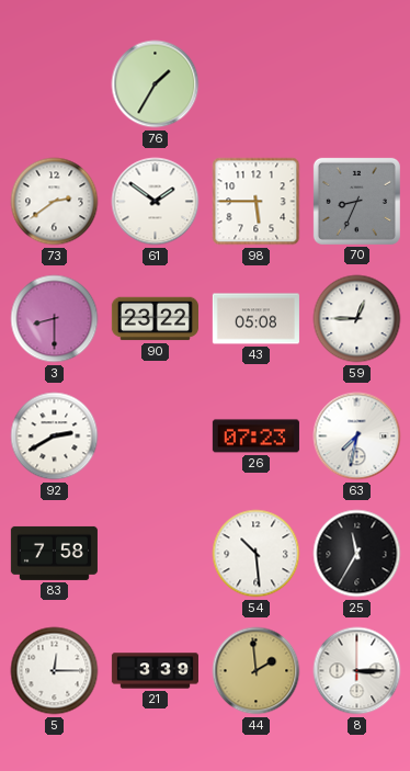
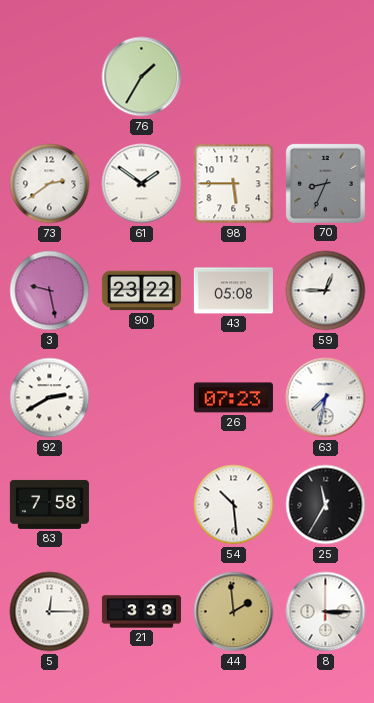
3: 8:30 -> 9:28 (50, 291)
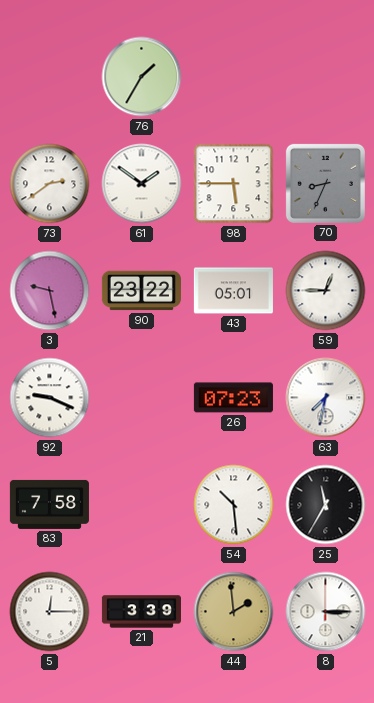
43: 05:08 -> 05:01 (233, 291)
92: 2:40 -> 9:19 (50, 398)
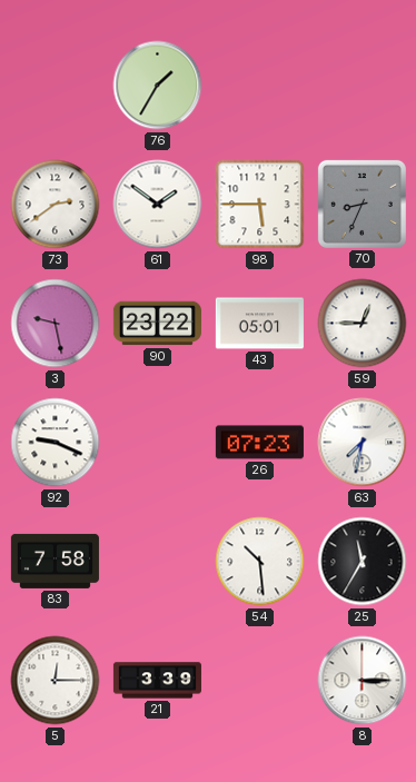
44: 1:59 -> none (234, 612)
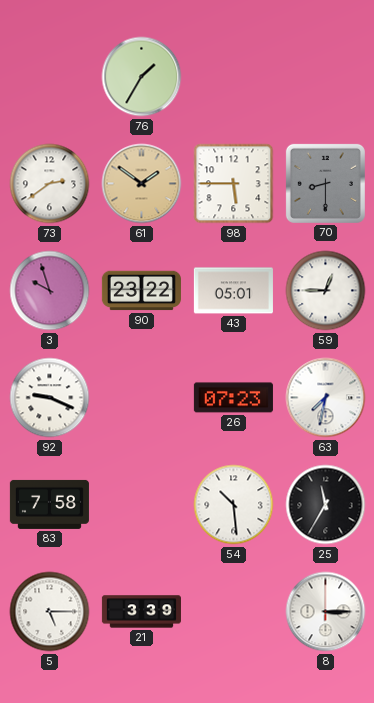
61 dial: white -> champagne (142, 184)
70: 8:34 -> 8:30 (325, 183)
3: 9:28 -> 9:57 (50, 291)
5: 12:15 -> 5:15 (50, 612)
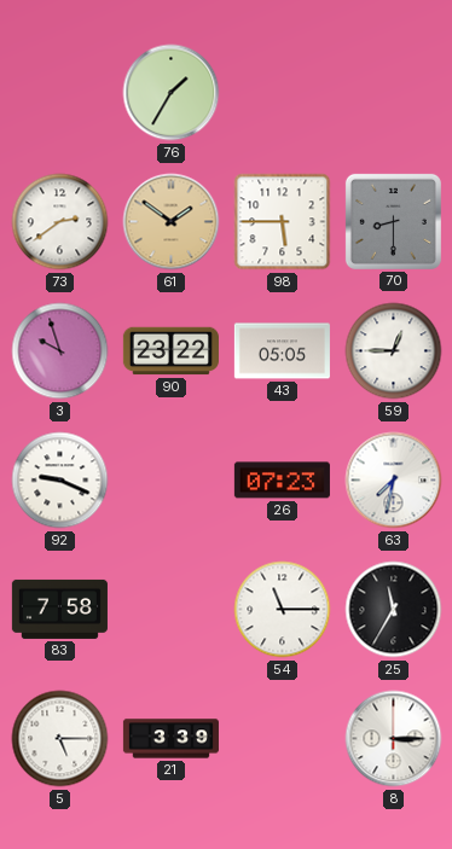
43: 05:01 -> 05:05 (282, 351)
54: 10:29 -> 11:15 (283, 610)
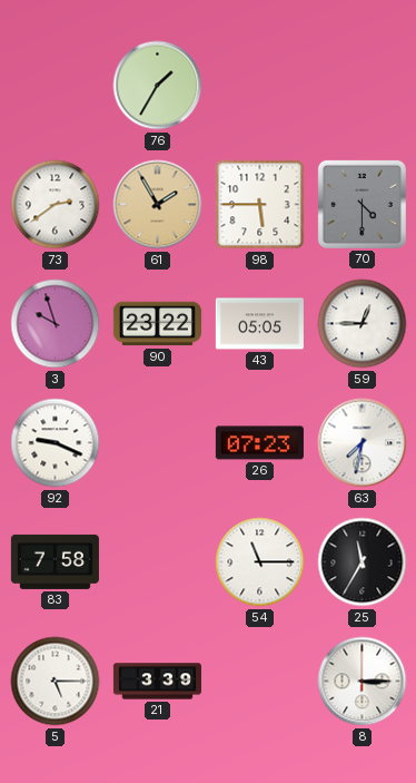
61: 1:51 -> 1:55 (158, 205)
70: 8:30 -> 4:30 (361, 204)
